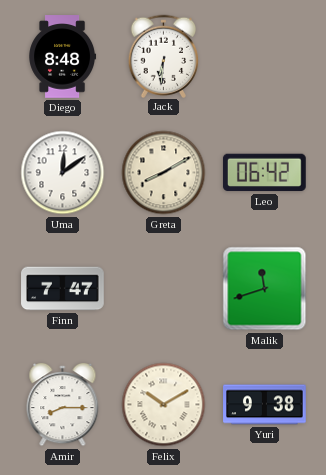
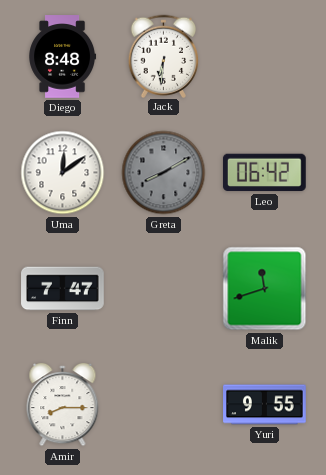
Greta dial: cream -> grey (164, 173)
Felix: 10:10 -> none (164, 405)
Yuri: 9:38 -> 9:55 (265, 405)
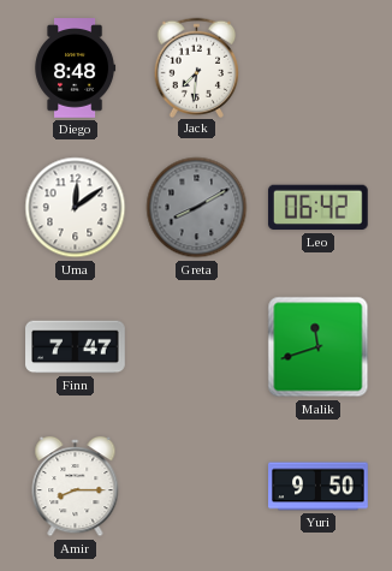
Jack: 6:31 -> 7:31 (197, 67)
Yuri: 9:55 -> 9:50 (319, 487)
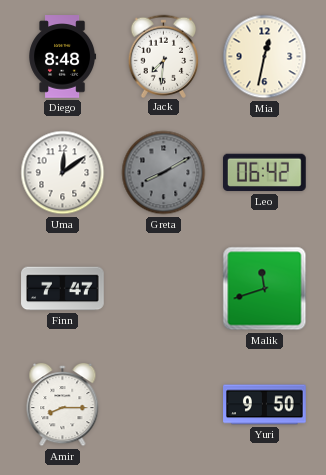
Mia: none -> 12:32 (265, 57)
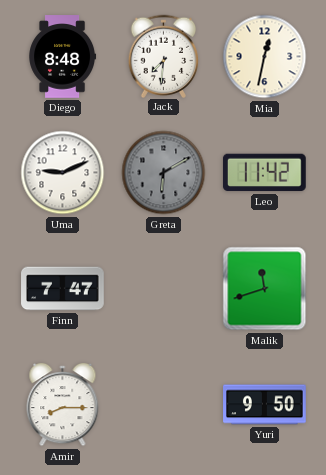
Uma: 12:09 -> 9:11 (63, 173)
Greta: 8:10 -> 6:10 (164, 173)
Leo: 06:42 -> 11:42 (264, 173)
